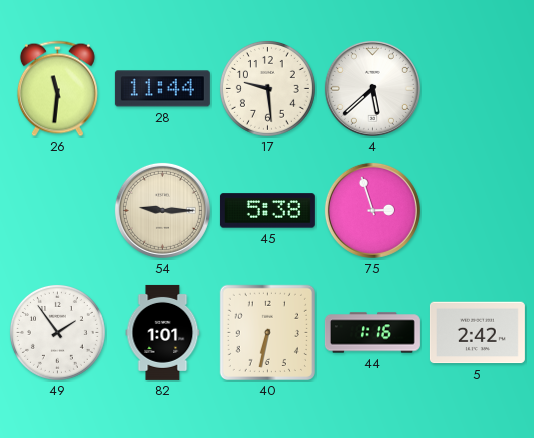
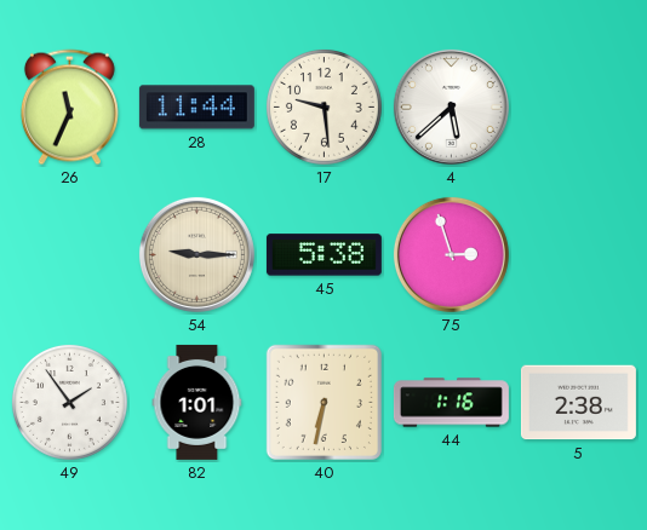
26: 11:31 -> 11:34 (69, 108)
5: 2:42 -> 2:38 (578, 403)
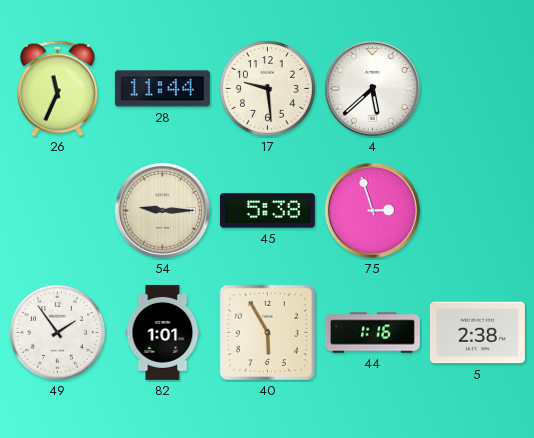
40: 6:32 -> 5:55 (267, 332)
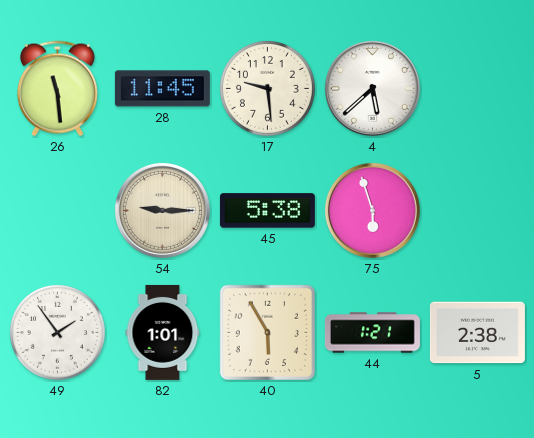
26: 11:34 -> 11:29 (57, 89)
28: 11:44 -> 11:45 (162, 89)
75: 2:57 -> 5:57 (372, 210)
44: 1:16 -> 1:21 (372, 333)
